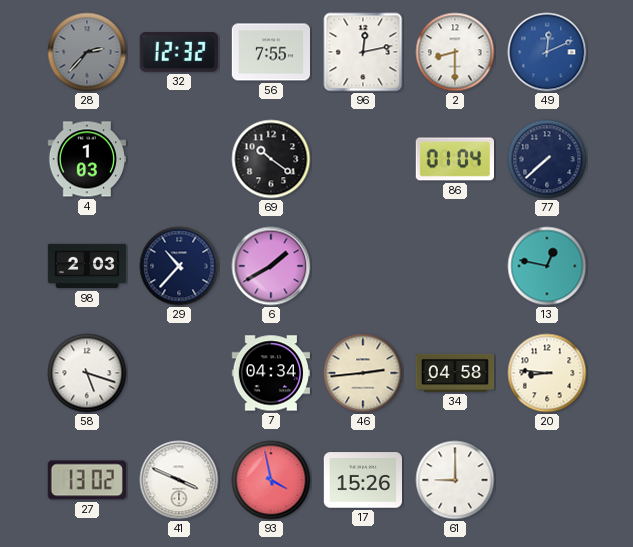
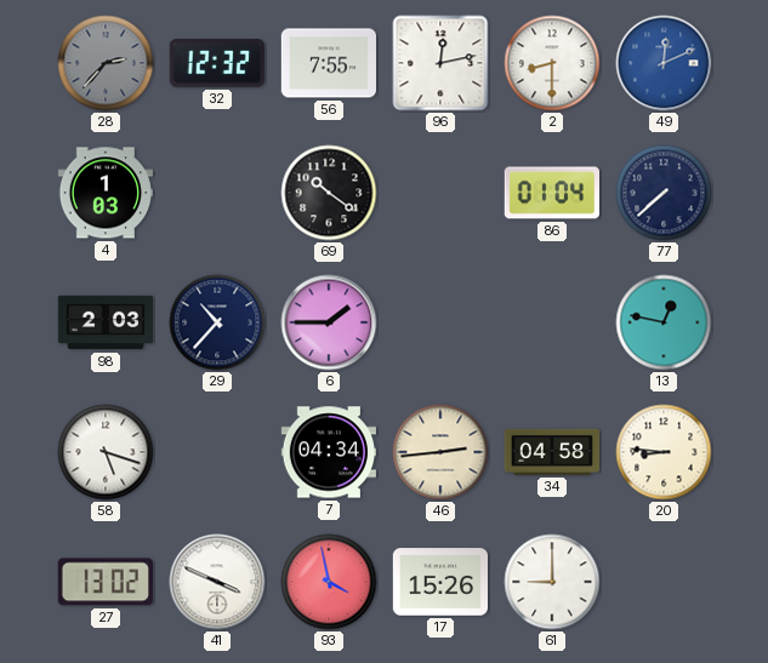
6: 1:40 -> 1:45 (329, 322)
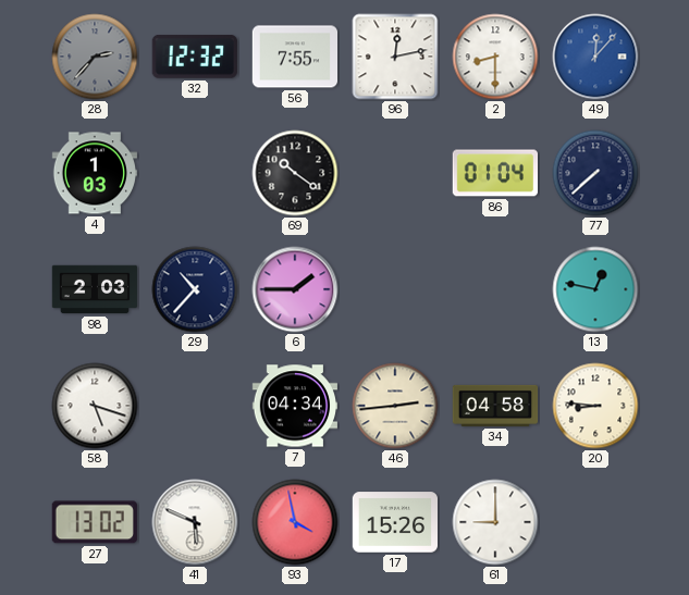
49: 12:11 -> 12:07 (595, 57)
41: 3:49 -> 5:49 (195, 522)
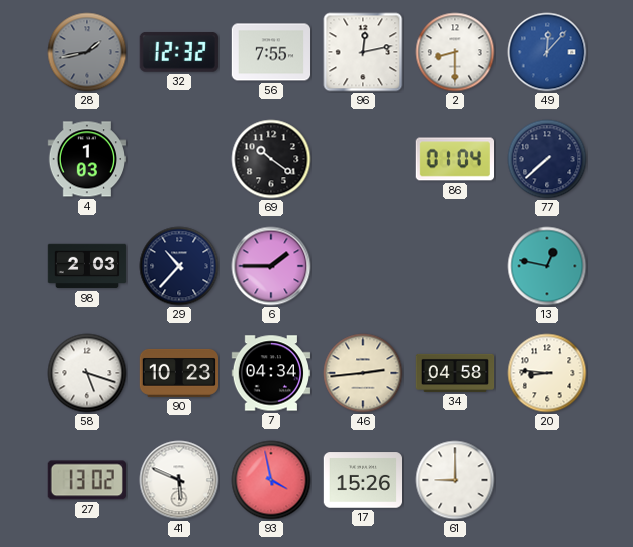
28: 2:37 -> 1:43 (87, 52)
90: none -> 10:23 (179, 373)
